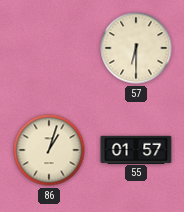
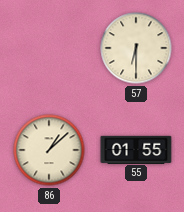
86: 1:03 -> 1:08 (49, 150)
55: 01:57 -> 01:55 (136, 149)
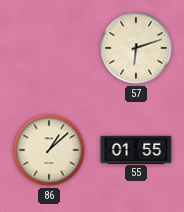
57: 6:30 -> 6:12 (136, 48)
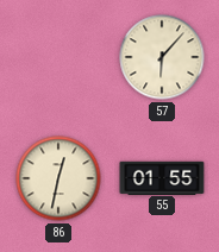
57: 6:12 -> 6:07 (162, 57)
86: 1:08 -> 12:32 (58, 178)
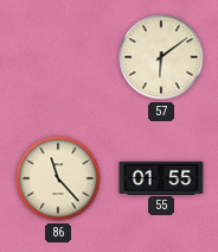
57: 6:07 -> 6:09 (161, 57)
86: 12:32 -> 11:23 (58, 178)
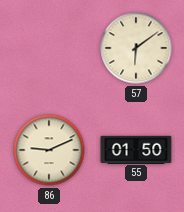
86: 11:23 -> 9:11 (49, 150)
55: 01:55 -> 01:50 (136, 149)
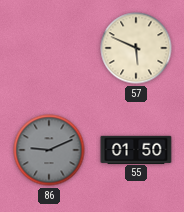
57: 6:09 -> 5:49 (136, 48)
86 dial: cream -> grey (49, 150)
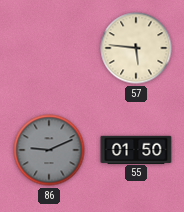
57: 5:49 -> 5:46 (136, 48)
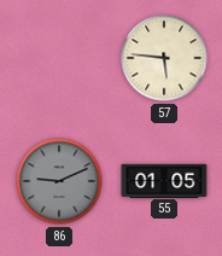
55: 01:50 -> 01:05 (164, 180)
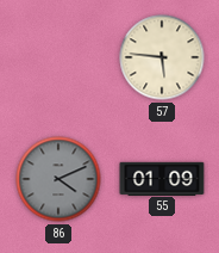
86: 9:11 -> 4:11 (58, 179)
55: 01:05 -> 01:09 (162, 178)
